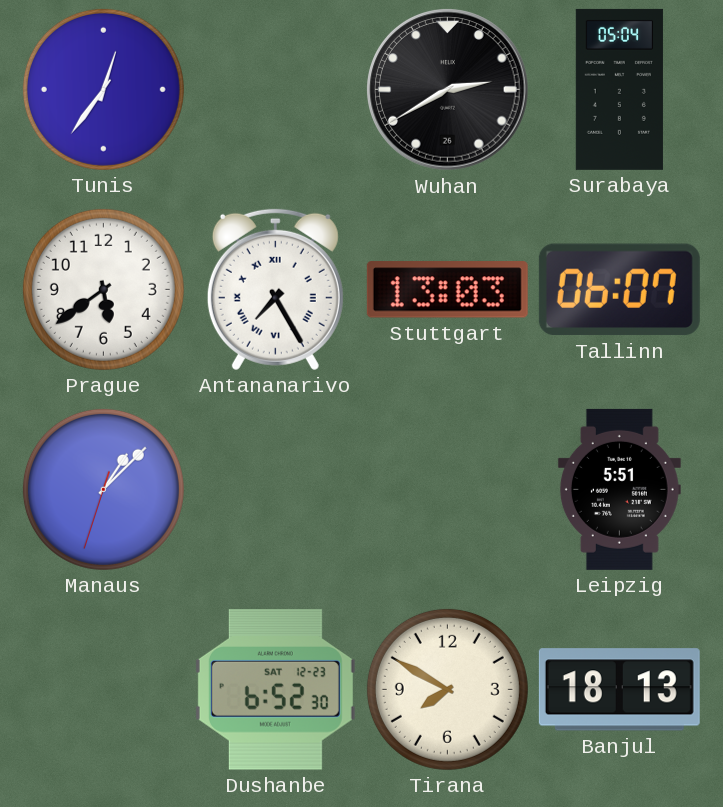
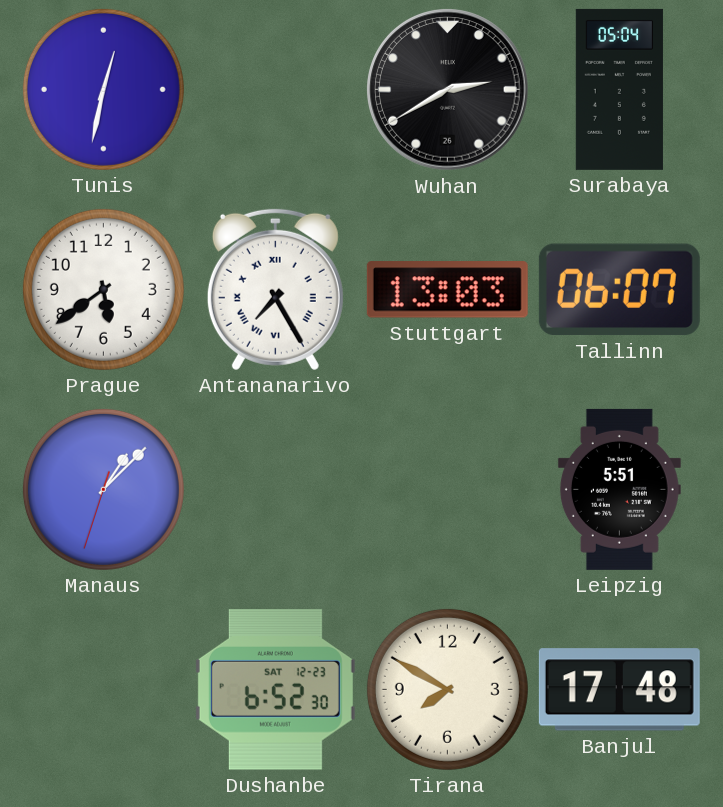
Tunis: 12:36 -> 12:32 (103, 89)
Banjul: 18:13 -> 17:48 (619, 690)
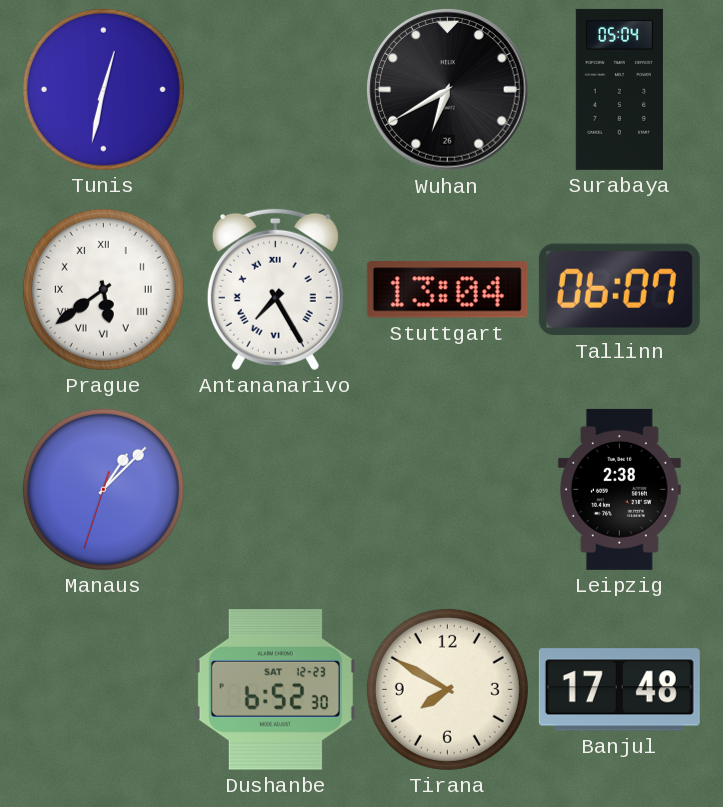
Wuhan: 2:40 -> 6:40 (448, 90)
Prague numerals: Arabic -> Roman (103, 289)
Stuttgart: 13:03 -> 13:04 (447, 290)
Leipzig: 5:51 -> 2:38 (619, 489)
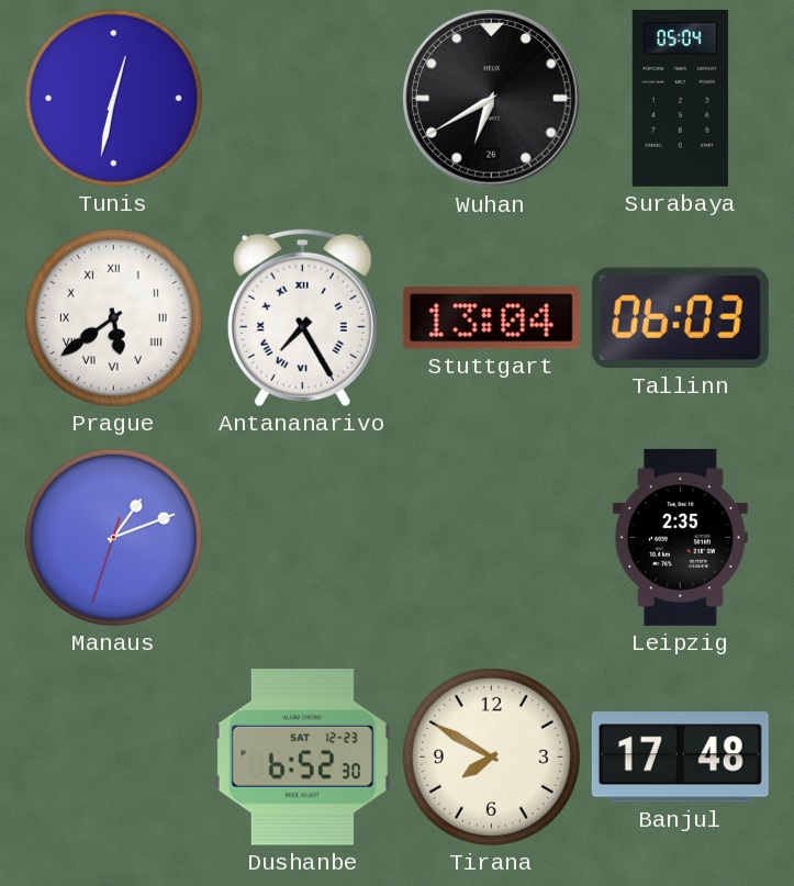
Tallinn: 06:07 -> 06:03 (680, 318)
Manaus: 1:07 -> 1:11 (113, 537)
Leipzig: 2:38 -> 2:35 (680, 537)
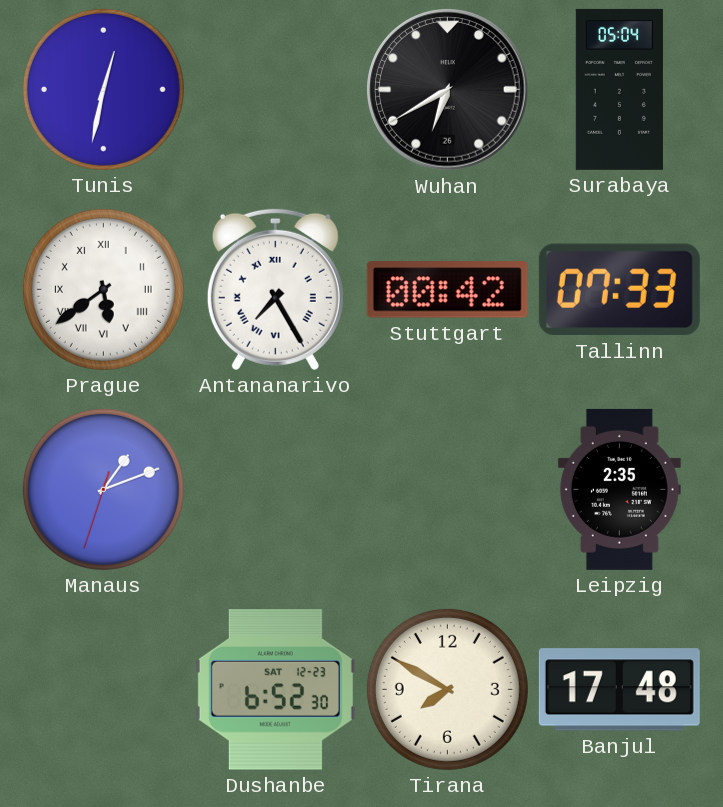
Stuttgart: 13:04 -> 00:42 (447, 290)
Tallinn: 06:03 -> 07:33 (619, 290)
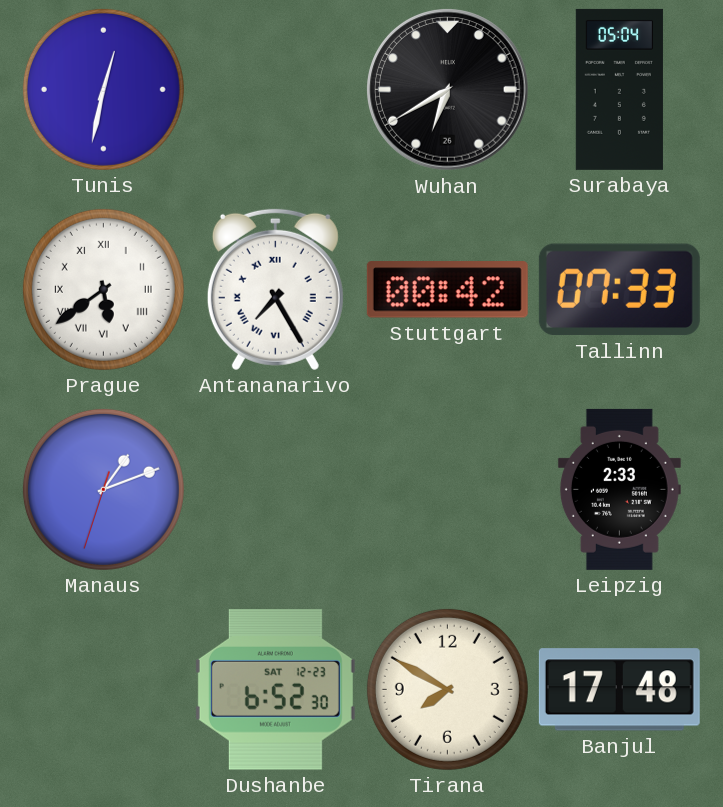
Leipzig: 2:35 -> 2:33 (619, 489)
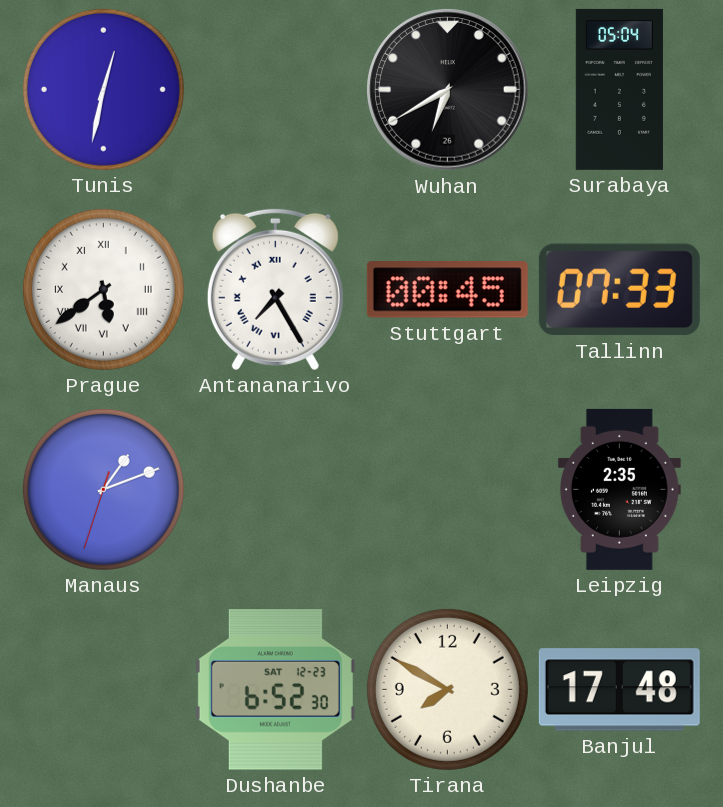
Stuttgart: 00:42 -> 00:45 (447, 290)
Leipzig: 2:33 -> 2:35 (619, 489)
